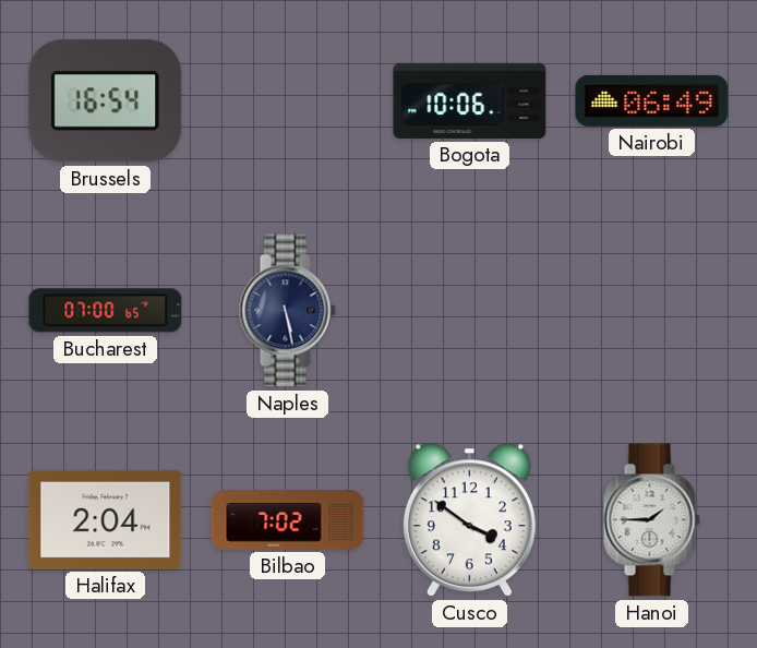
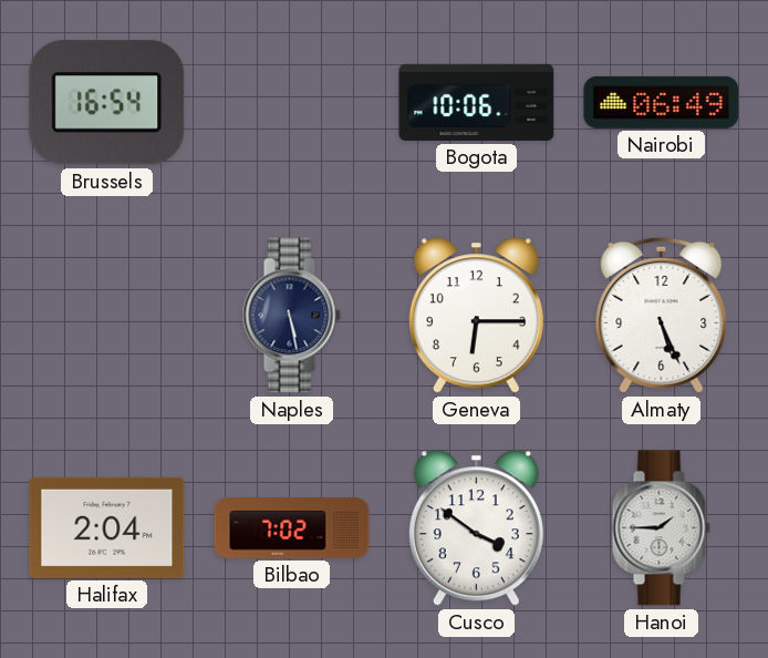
Bucharest: 07:00 -> none (106, 311)
Geneva: none -> 6:15 (476, 316)
Almaty: none -> 5:26 (662, 315)
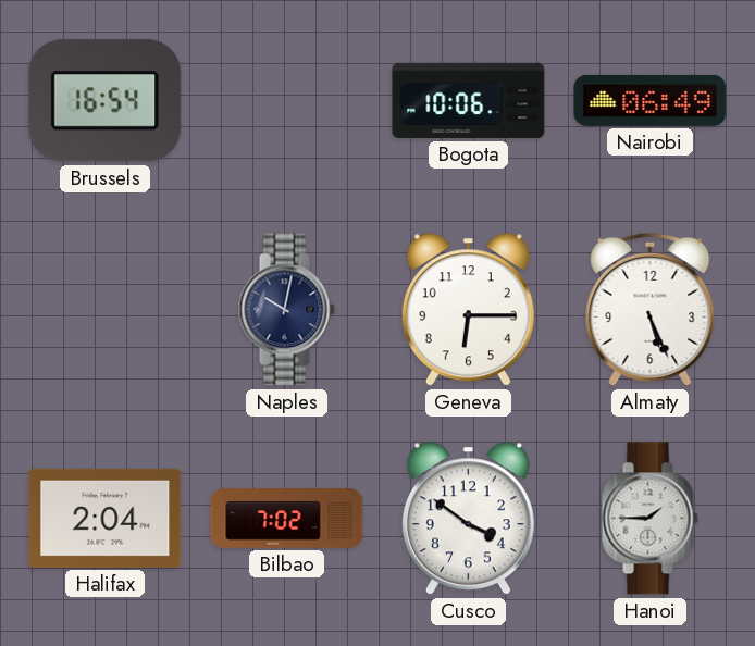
Naples: 5:28 -> 10:02 (286, 310)
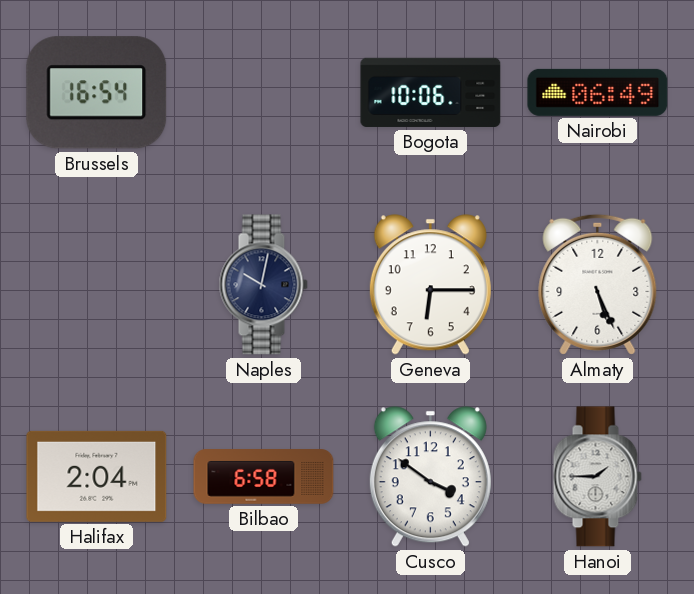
Bilbao: 7:02 -> 6:58 (264, 477)
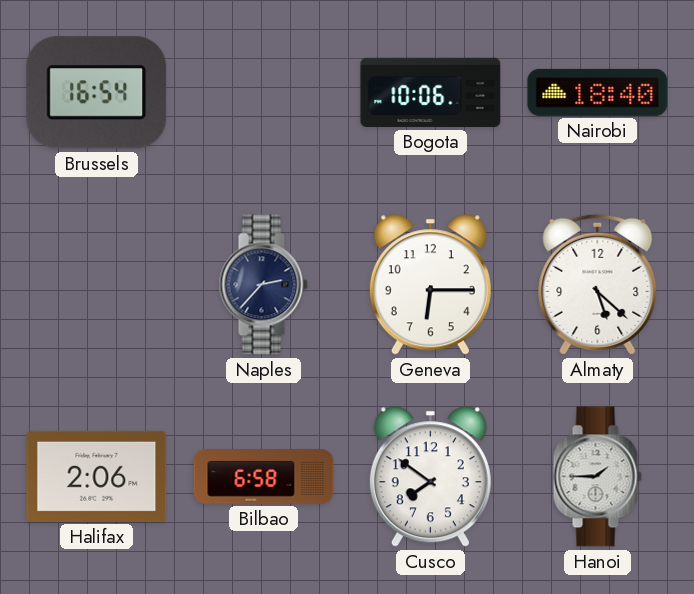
Nairobi: 06:49 -> 18:40 (598, 92)
Naples: 10:02 -> 2:37 (263, 285)
Almaty: 5:26 -> 5:22 (598, 284)
Halifax: 2:04 -> 2:06 (97, 476)
Cusco: 3:51 -> 7:51 (430, 477)
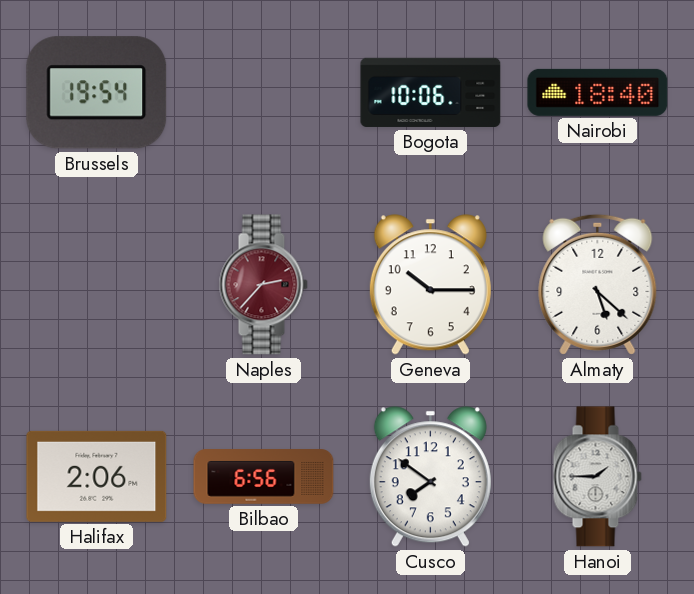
Brussels: 16:54 -> 19:54 (97, 93)
Naples dial: navy -> burgundy (263, 285)
Geneva: 6:15 -> 10:15 (430, 285)
Bilbao: 6:58 -> 6:56 (264, 477)
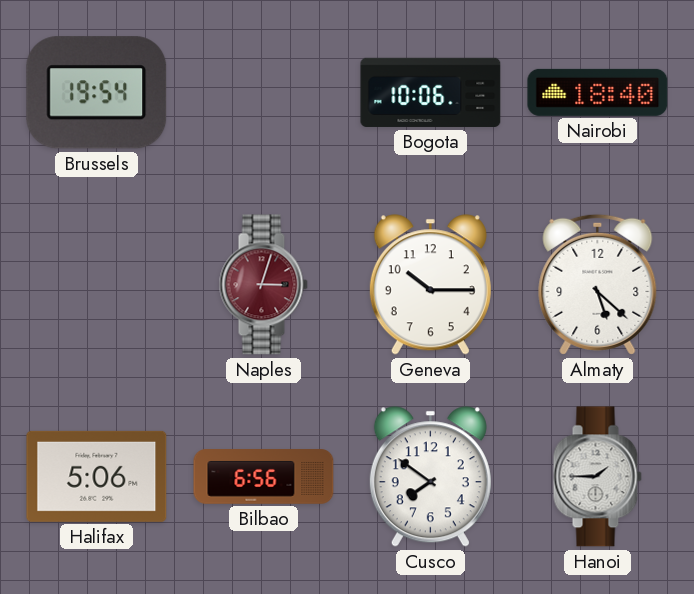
Naples: 2:37 -> 3:03 (263, 285)
Halifax: 2:06 -> 5:06 (97, 476)
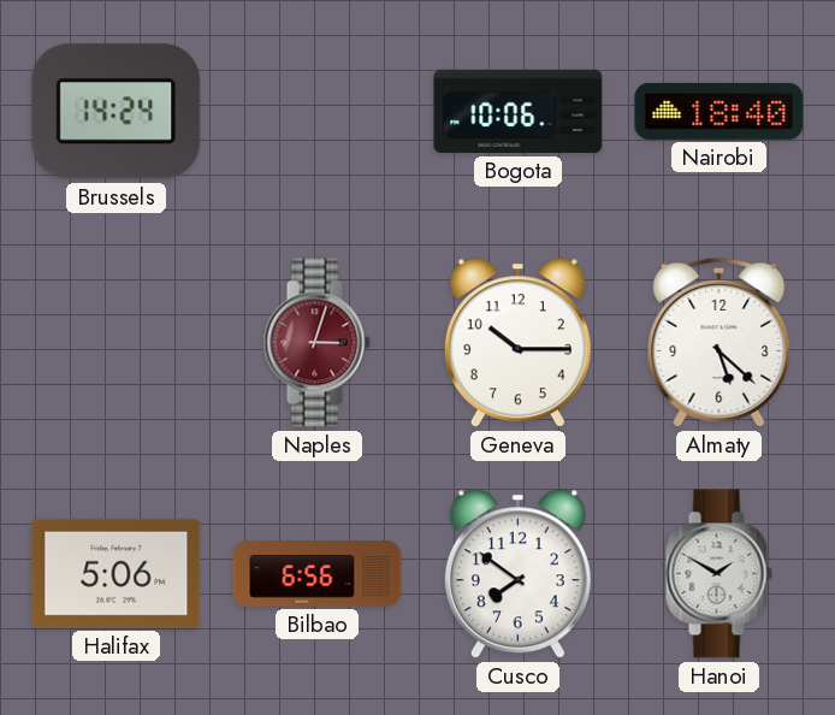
Brussels: 19:54 -> 14:24 (117, 112)
Hanoi: 1:45 -> 1:50 (718, 574)
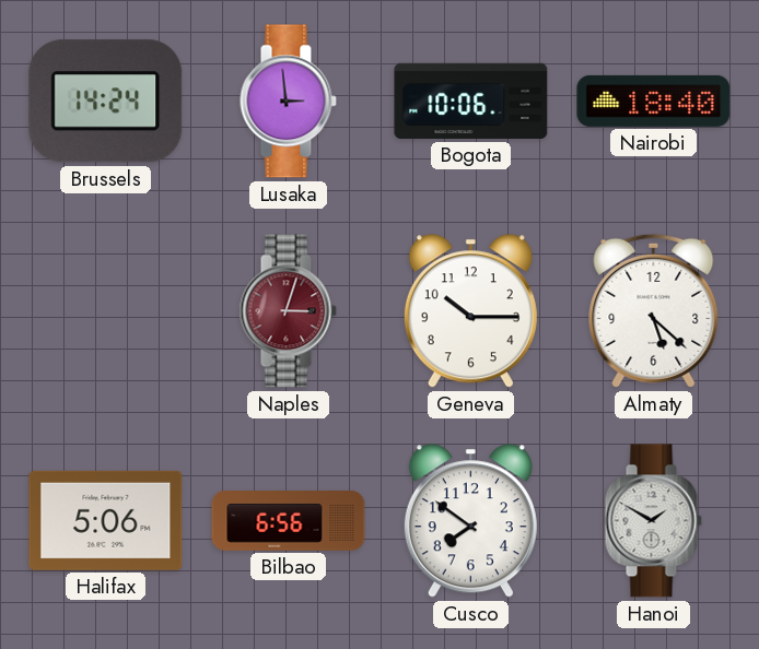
Lusaka: none -> 2:59 (288, 102)
